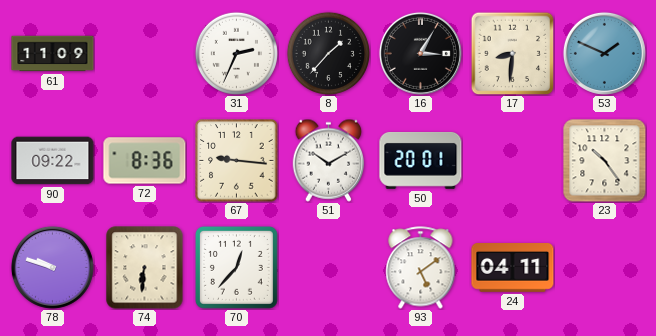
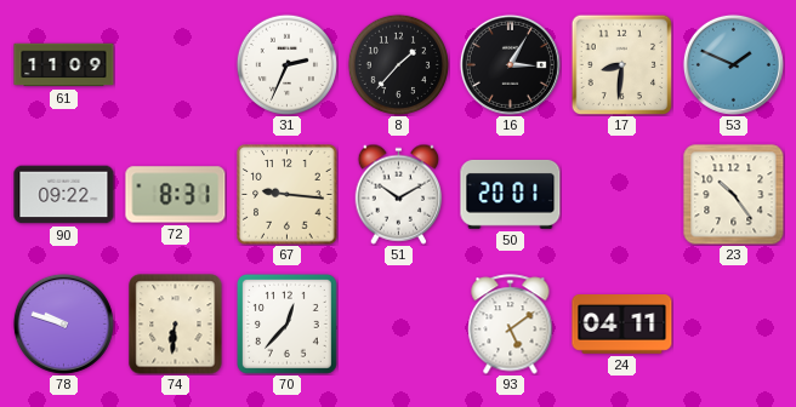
72: 8:36 -> 8:31 (176, 195)
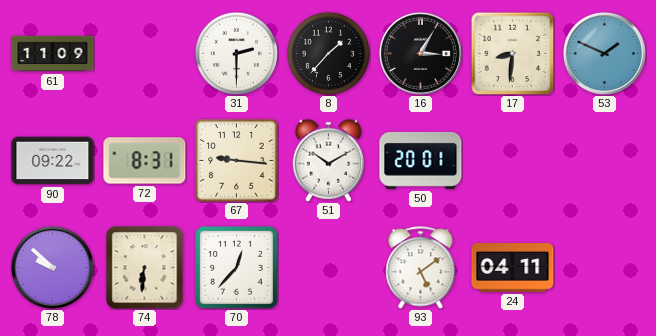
31: 2:34 -> 2:30 (236, 53)
23: 10:24 -> none (734, 195)
78: 9:48 -> 9:52 (52, 267)
